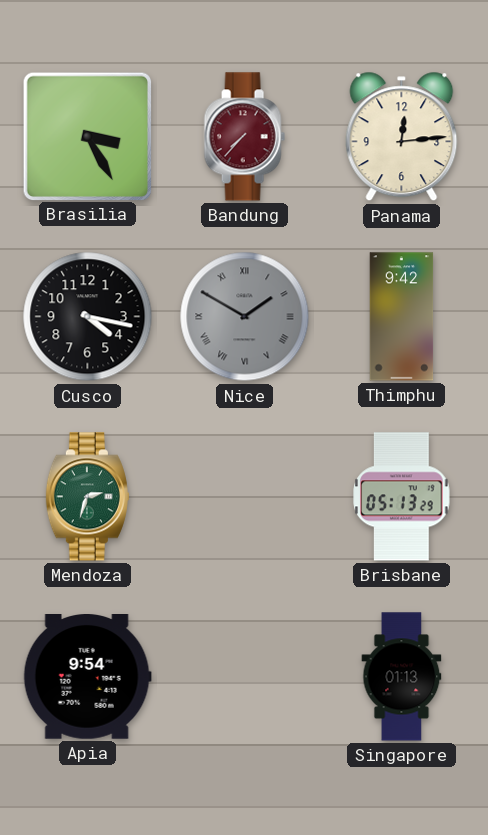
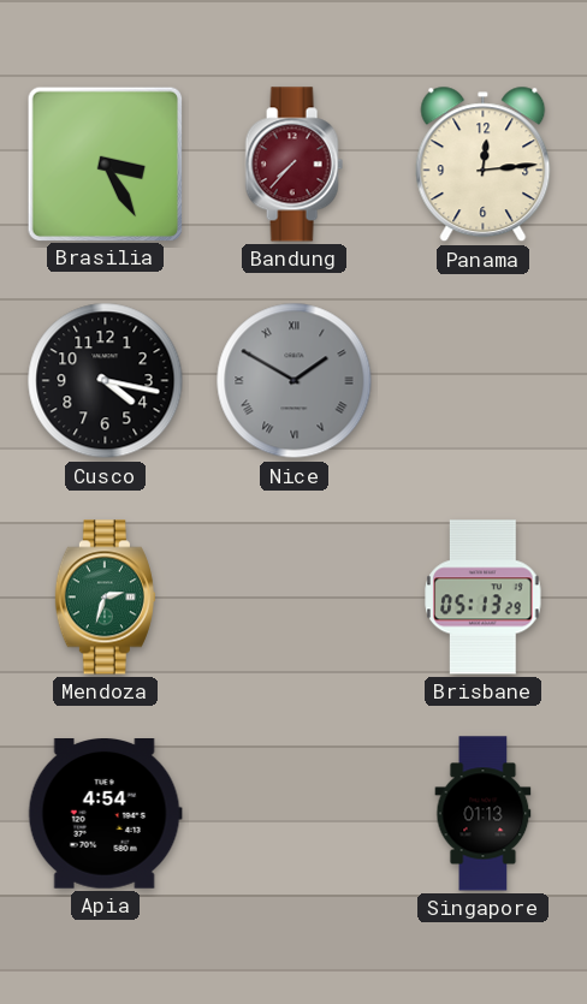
Thimphu: 9:42 -> none (402, 317)
Apia: 9:54 -> 4:54 (105, 814)
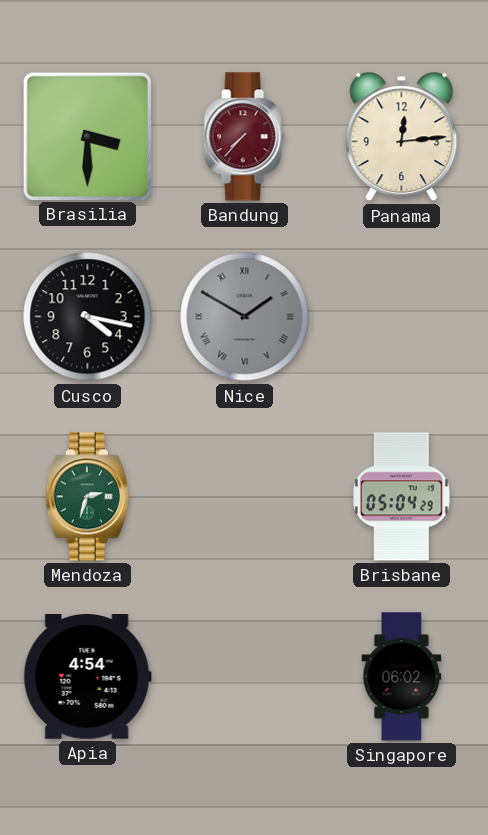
Brasilia: 3:25 -> 3:30 (87, 136)
Brisbane: 05:13 -> 05:04 (402, 497)
Singapore: 01:13 -> 06:02 (402, 677)
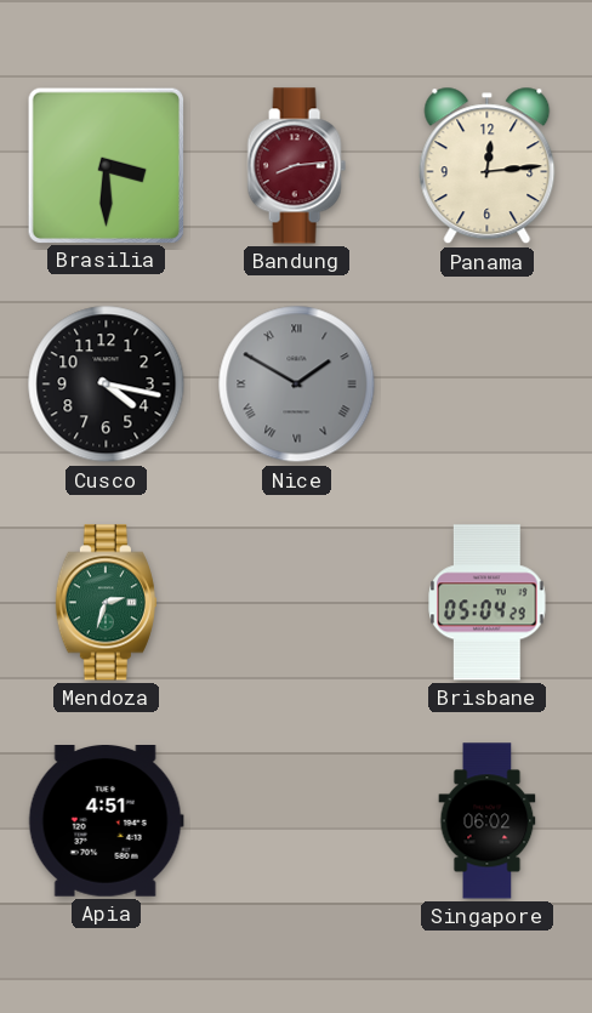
Bandung: 7:37 -> 8:14 (296, 166)
Apia: 4:54 -> 4:51 (106, 821)
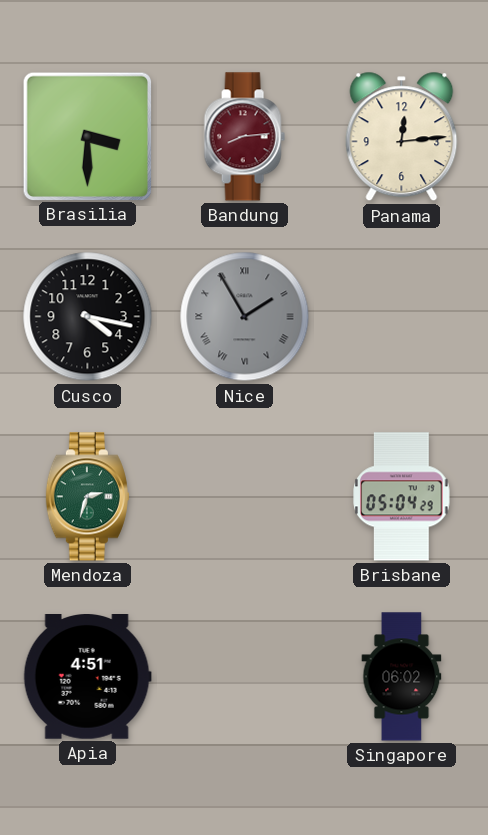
Nice: 1:50 -> 1:55 (245, 317)
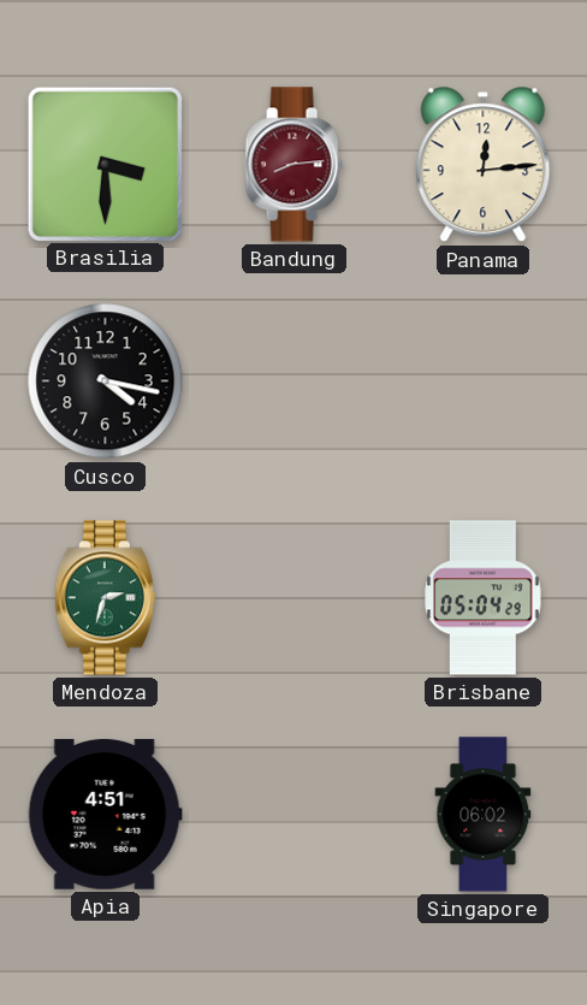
Nice: 1:55 -> none (245, 317)
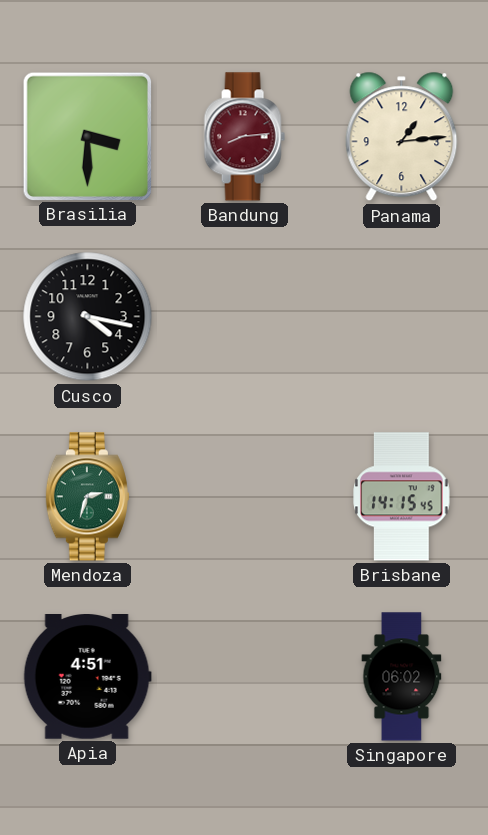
Panama: 12:14 -> 1:14 (402, 137)
Brisbane: 05:04 -> 14:15 (402, 497)
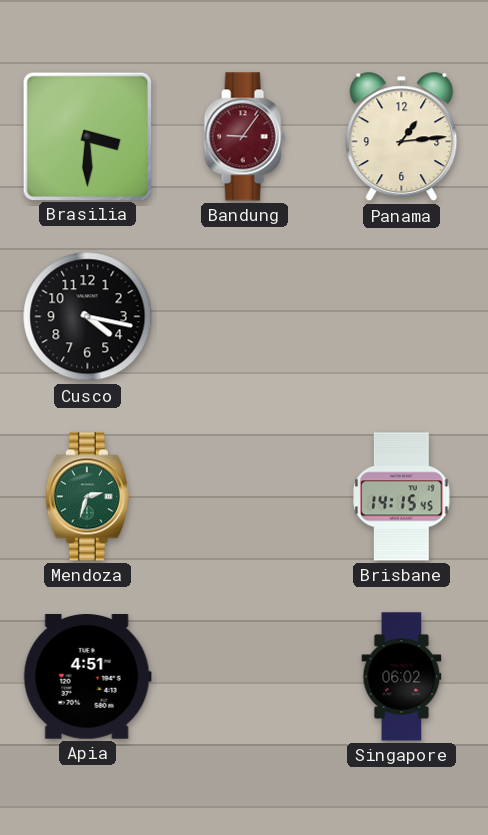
Bandung: 8:14 -> 9:06 (244, 137)
